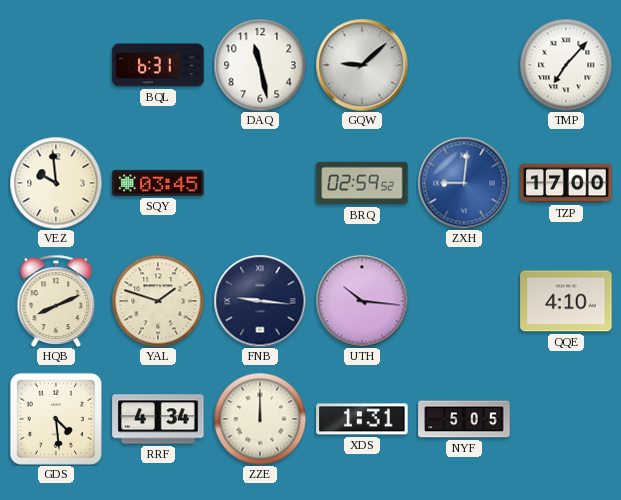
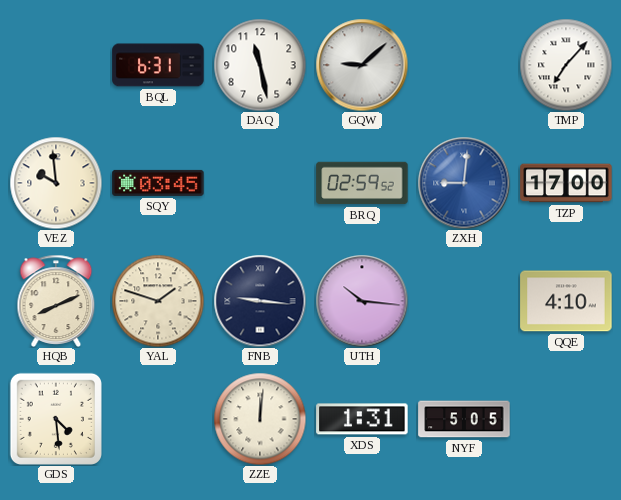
RRF: 4:34 -> none (158, 419)
ZZE: 12:00 -> 12:01 (260, 419)
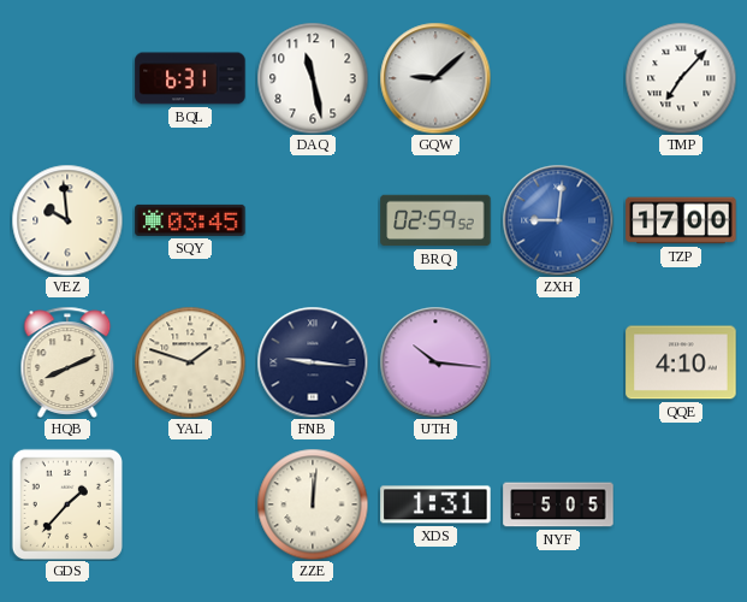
GDS: 4:29 -> 1:37 (67, 504)
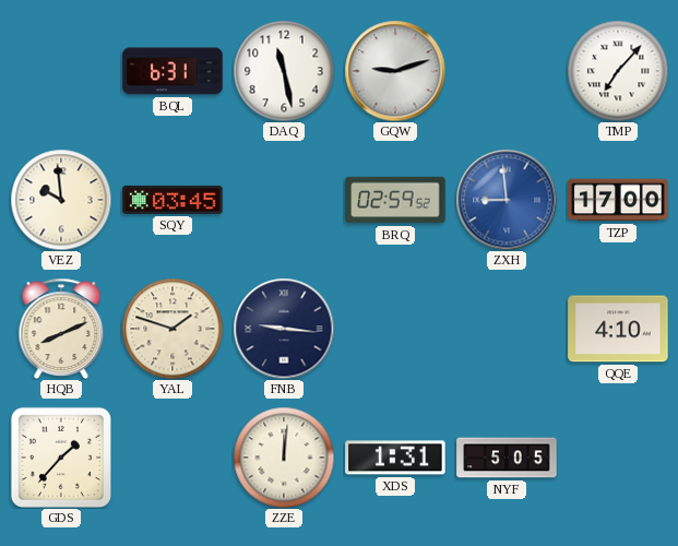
GQW: 9:08 -> 9:12 (395, 71)
ZXH: 9:01 -> 8:59 (507, 200)
UTH: 10:16 -> none (435, 362)
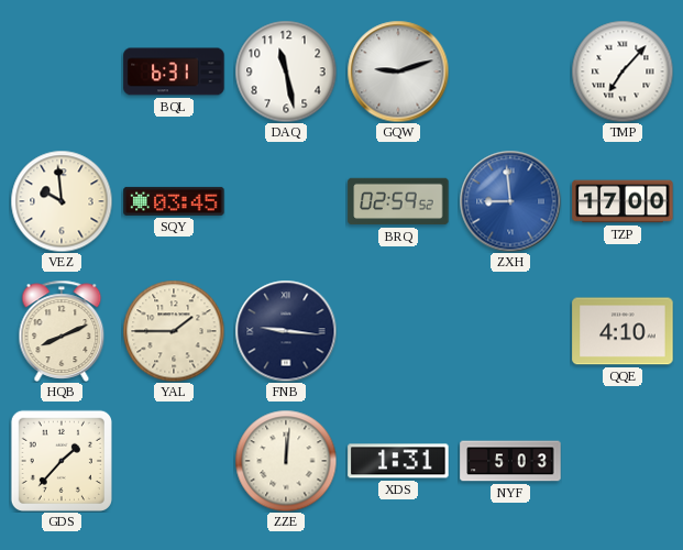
YAL: 1:48 -> 1:45 (174, 331)
NYF: 5:05 -> 5:03 (510, 461)
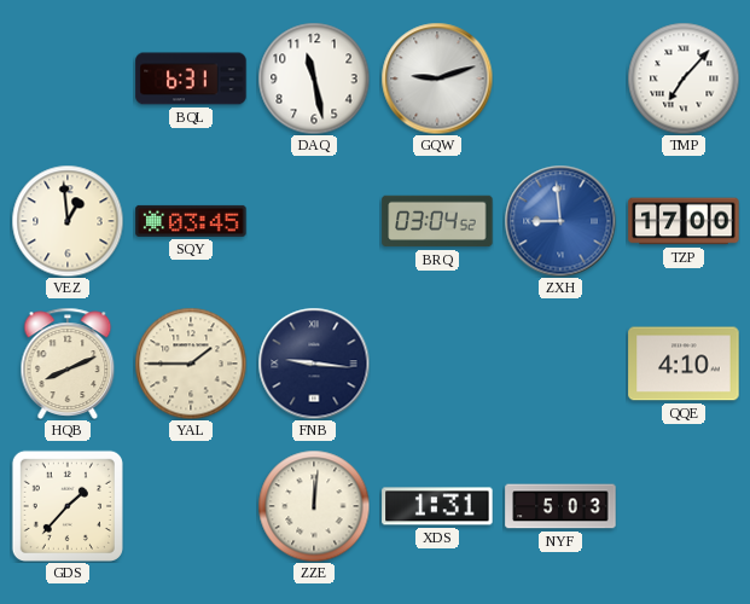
VEZ: 9:59 -> 12:59 (68, 221)
BRQ: 02:59 -> 03:04 (437, 221)
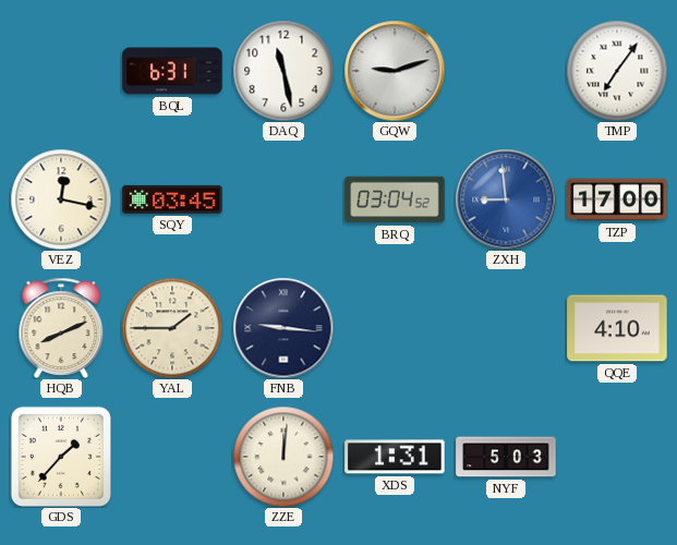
TMP: 7:07 -> 7:06 (617, 71)
VEZ: 12:59 -> 12:17 (61, 199)
